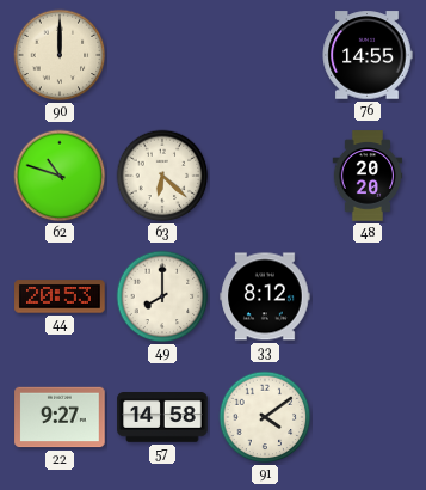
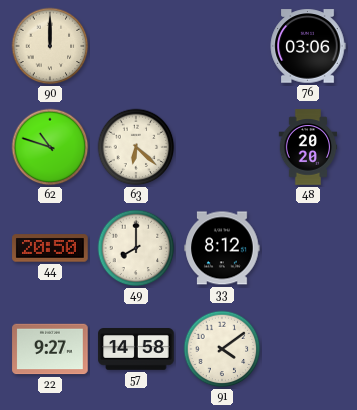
76: 14:55 -> 03:06 (308, 46)
44: 20:53 -> 20:50 (50, 248)
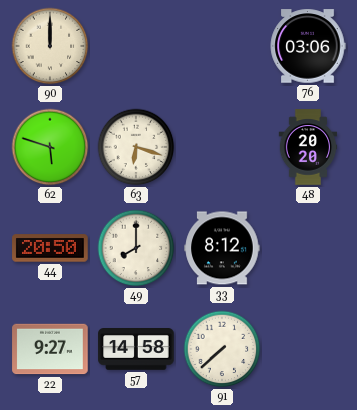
62: 10:48 -> 5:48 (50, 147)
63: 6:22 -> 6:18 (136, 147)
91: 4:09 -> 7:38 (222, 349)
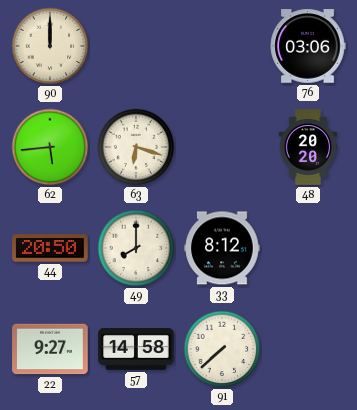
62: 5:48 -> 5:44 (50, 147)
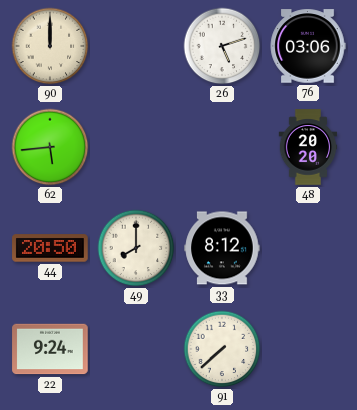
26: none -> 5:12 (222, 46)
63: 6:18 -> none (136, 147)
22: 9:27 -> 9:24 (50, 349)
57: 14:58 -> none (136, 350)
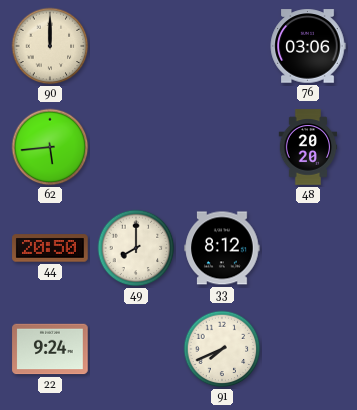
26: 5:12 -> none (222, 46)
91: 7:38 -> 7:41 (222, 349)
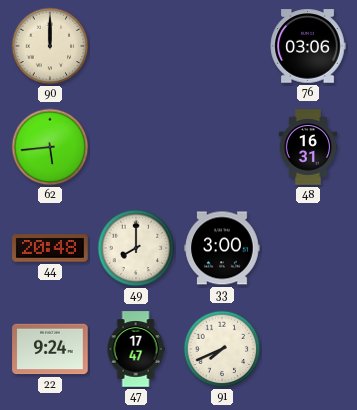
48: 20:20 -> 16:31 (308, 147)
44: 20:50 -> 20:48 (50, 248)
33: 8:12 -> 3:00 (222, 248)
47: none -> 17:47 (136, 349)
